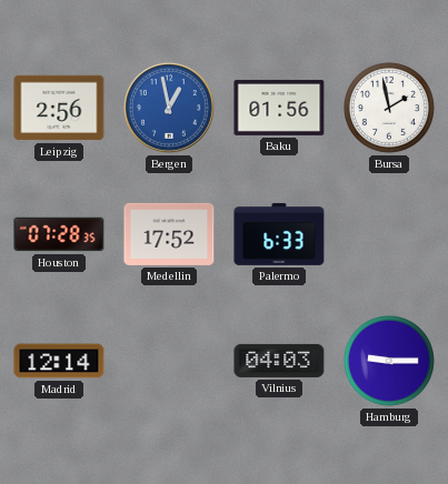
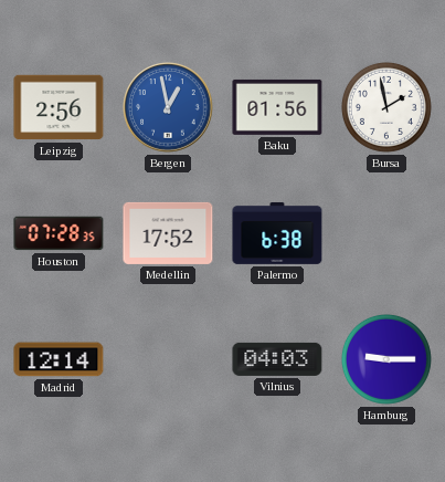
Palermo: 6:33 -> 6:38 (277, 233)
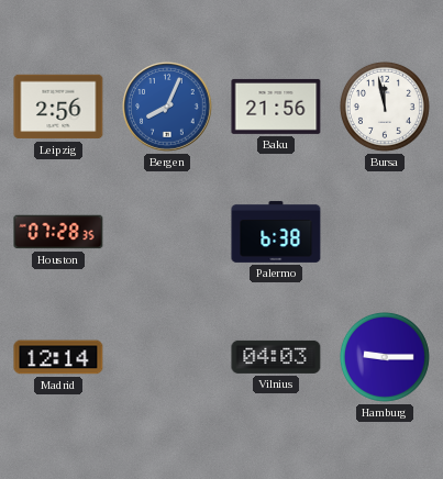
Bergen: 12:58 -> 8:04 (167, 107)
Baku: 01:56 -> 21:56 (276, 107)
Bursa: 1:58 -> 11:58 (385, 107)
Medellin: 17:52 -> none (168, 233)
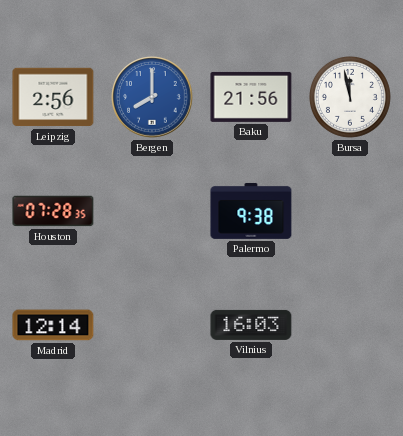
Bergen: 8:04 -> 8:00 (152, 97)
Palermo: 6:38 -> 9:38 (251, 211)
Vilnius: 04:03 -> 16:03 (251, 325)
Hamburg: 9:15 -> none (385, 357)
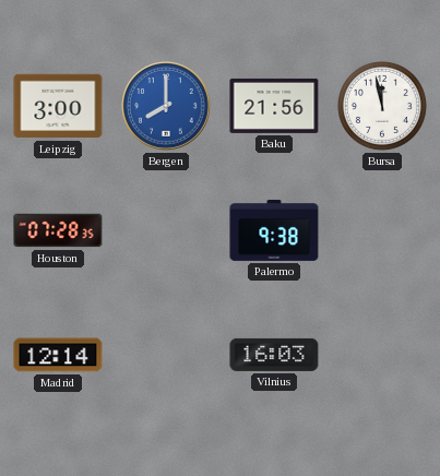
Leipzig: 2:56 -> 3:00 (58, 106)
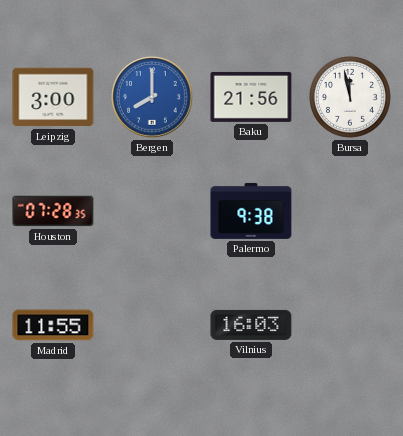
Madrid: 12:14 -> 11:55 (53, 325)
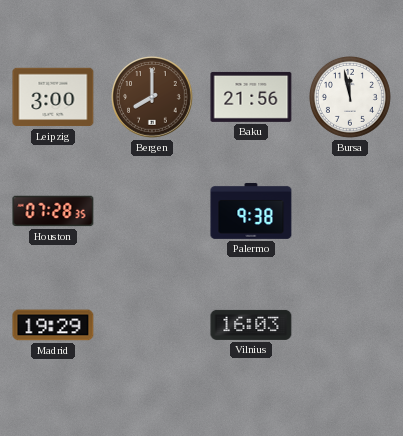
Bergen dial: blue -> brown (152, 97)
Madrid: 11:55 -> 19:29 (53, 325)
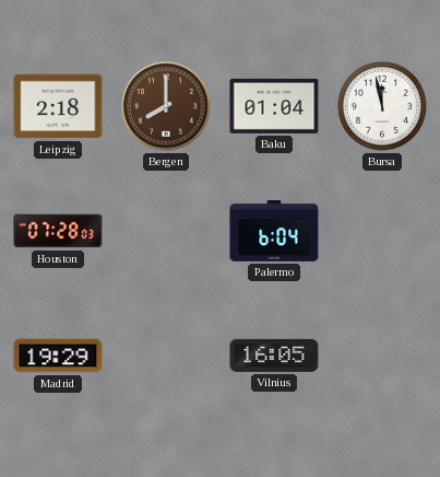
Leipzig: 3:00 -> 2:18 (58, 106)
Baku: 21:56 -> 01:04 (274, 106)
Houston: 07:28:35 -> 07:28:03 (58, 231)
Palermo: 9:38 -> 6:04 (274, 231)
Vilnius: 16:03 -> 16:05 (274, 356)
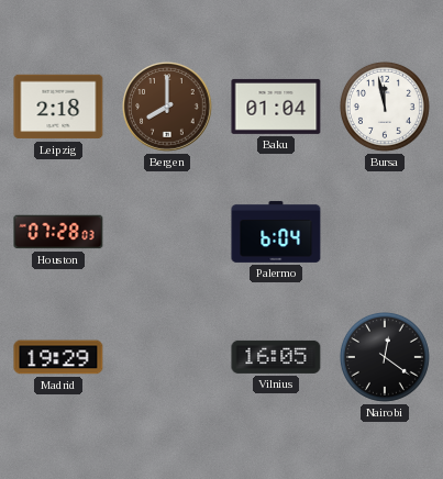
Nairobi: none -> 12:21 (385, 357)
